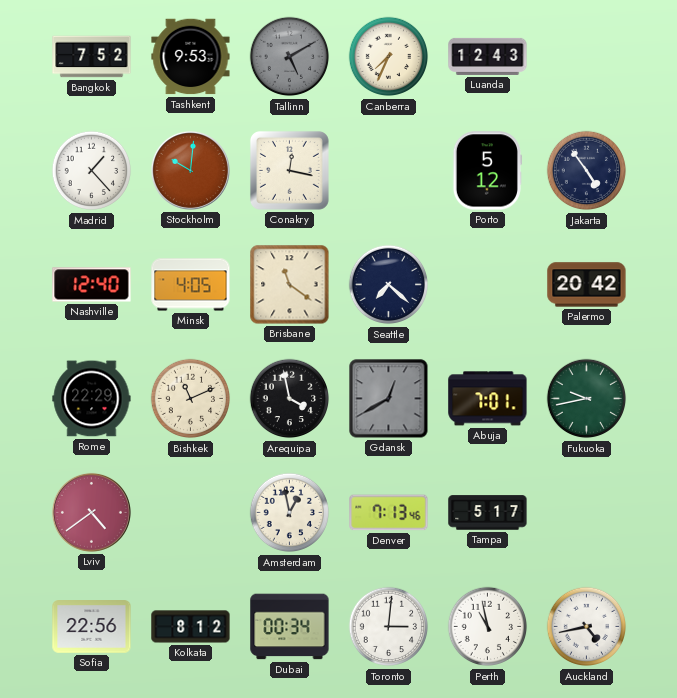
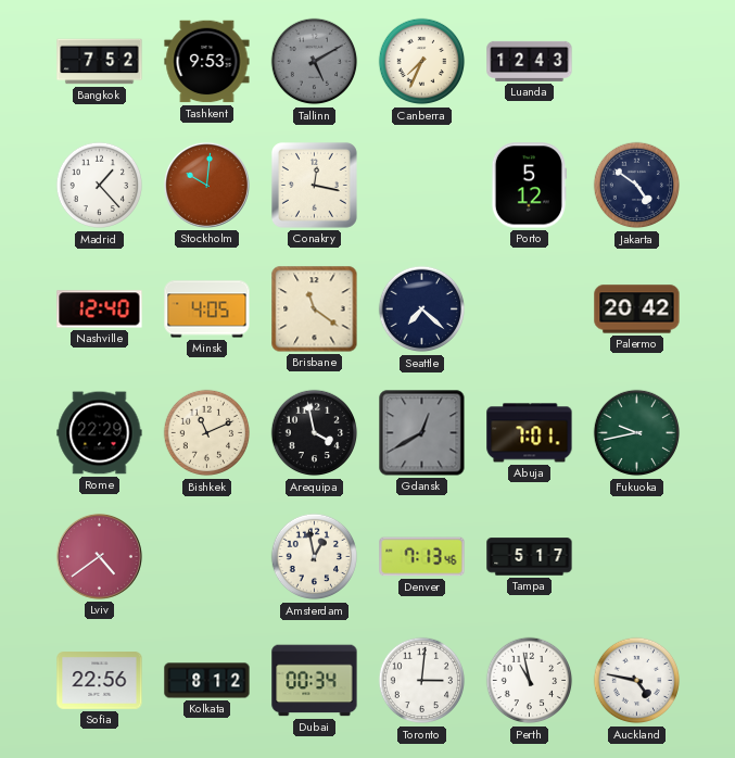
Jakarta: 4:54 -> 4:51 (637, 186)
Auckland: 4:43 -> 4:47 (637, 681)
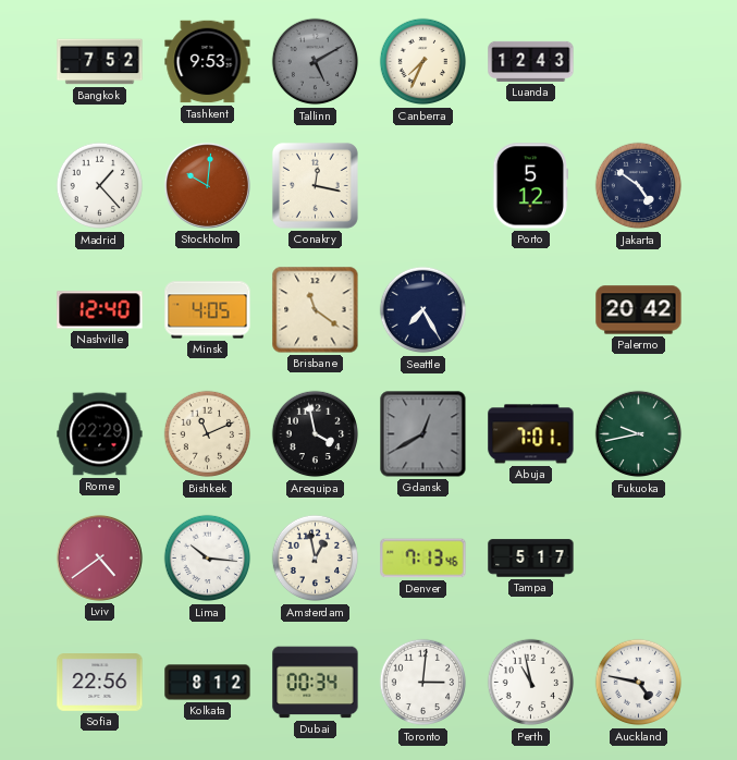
Seattle: 7:22 -> 7:25 (423, 310)
Lima: none -> 10:16 (208, 559)
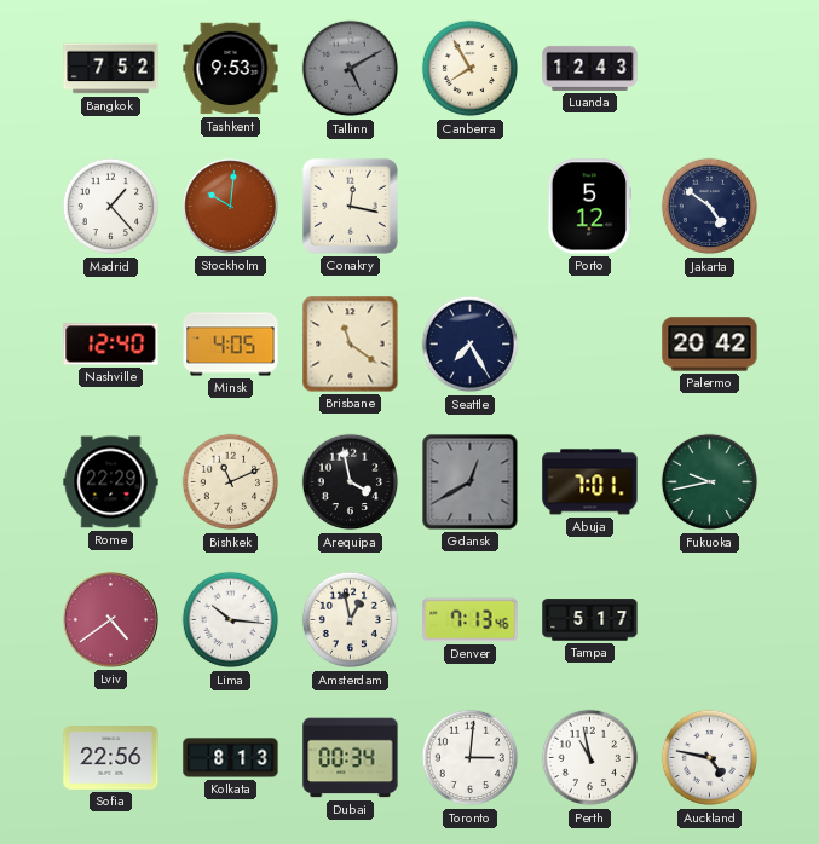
Canberra: 7:34 -> 7:55 (471, 69)
Kolkata: 8:12 -> 8:13 (231, 758)
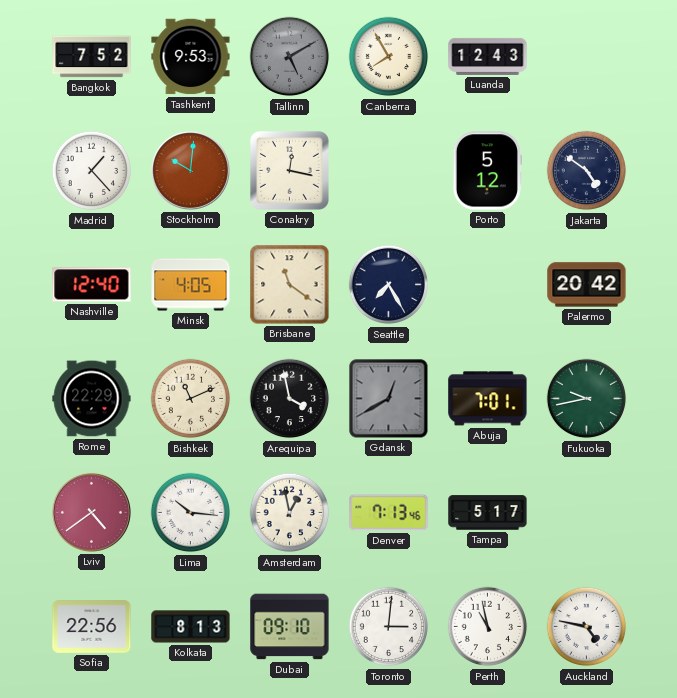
Dubai: 00:34 -> 09:10 (290, 627)
